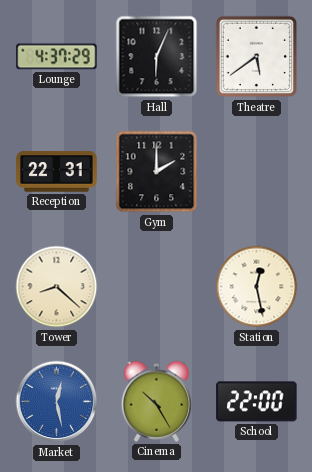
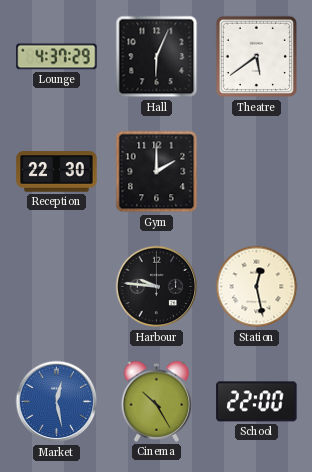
Reception: 22:31 -> 22:30 (57, 172)
Tower: 8:22 -> none (57, 287)
Harbour: none -> 9:46 (157, 287)
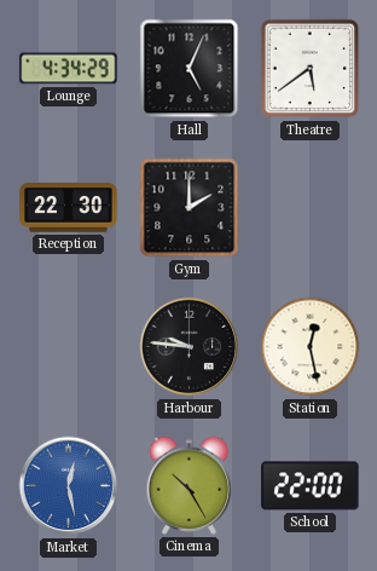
Lounge: 4:37 -> 4:34 (69, 69)
Hall: 6:04 -> 5:04 (190, 69)
